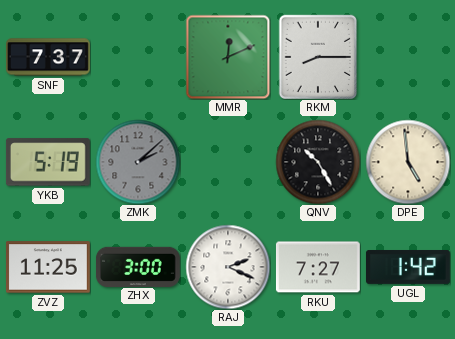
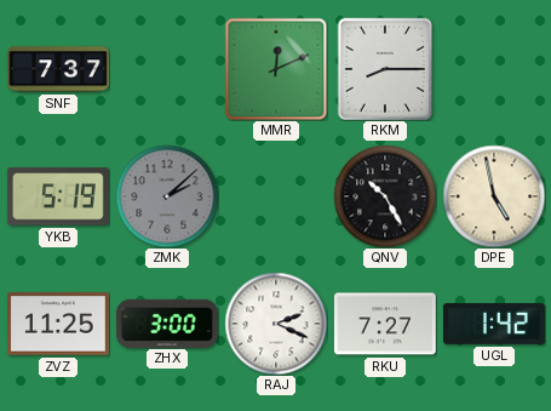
DPE: 4:59 -> 4:58 (494, 196)
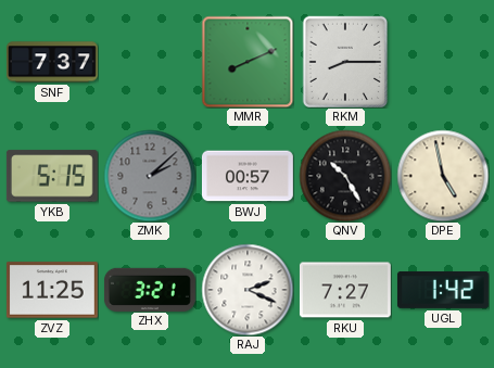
MMR: 12:11 -> 8:11 (248, 62)
YKB: 5:19 -> 5:15 (52, 176)
BWJ: none -> 00:57 (248, 176)
ZHX: 3:00 -> 3:21 (150, 289)
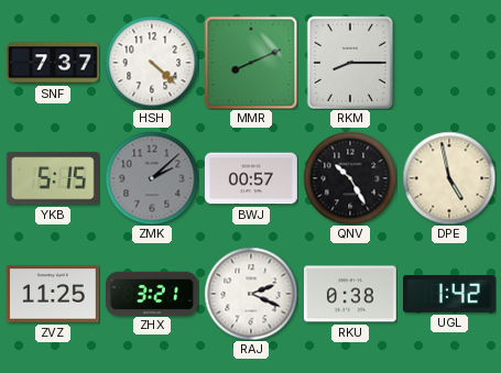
HSH: none -> 4:22 (152, 63)
RKU: 7:27 -> 0:38 (350, 294)
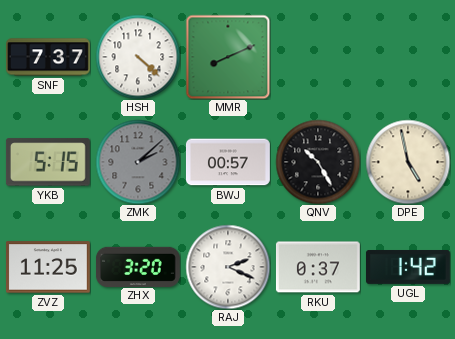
RKM: 8:15 -> none (349, 62)
ZHX: 3:21 -> 3:20 (138, 266)
RKU: 0:38 -> 0:37 (318, 267)
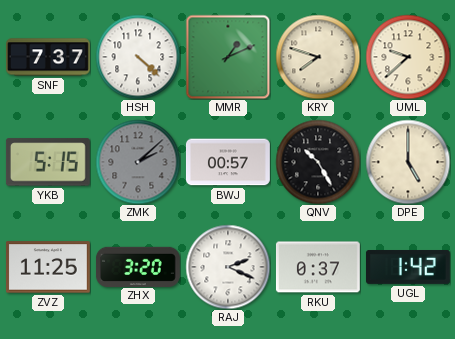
MMR: 8:11 -> 1:11 (228, 57)
KRY: none -> 7:48 (318, 57)
UML: none -> 9:38 (408, 57)
DPE: 4:58 -> 5:00 (408, 162)
